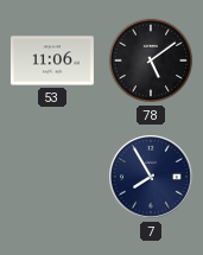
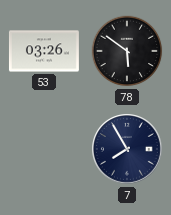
53: 11:06 -> 03:26 (44, 51)
78: 5:09 -> 5:51 (127, 51)
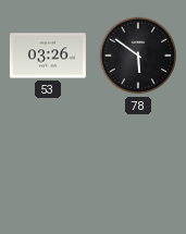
7: 7:55 -> none (128, 150)
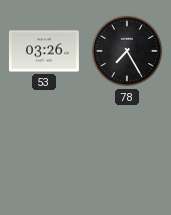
78: 5:51 -> 7:25 (127, 51)
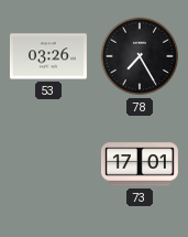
73: none -> 17:01 (140, 164)
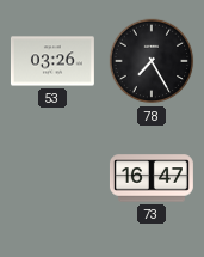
73: 17:01 -> 16:47 (152, 178)
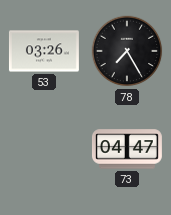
73: 16:47 -> 04:47 (127, 149)
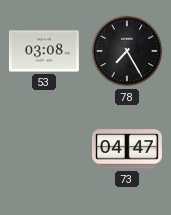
53: 03:26 -> 03:08 (44, 51)
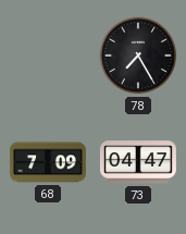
53: 03:08 -> none (44, 51)
68: none -> 7:09 (48, 162)
